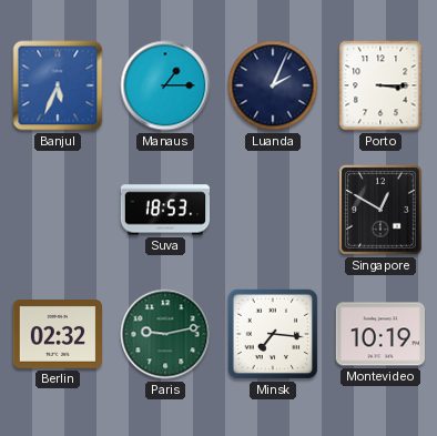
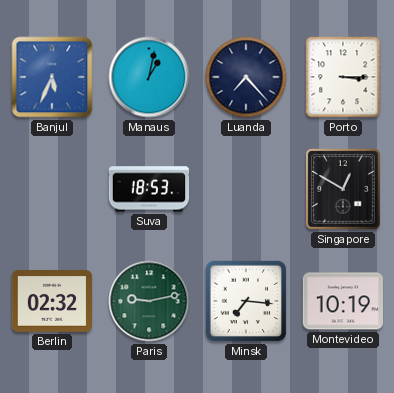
Manaus: 1:15 -> 1:02 (149, 77)
Luanda: 2:04 -> 7:23 (246, 77)
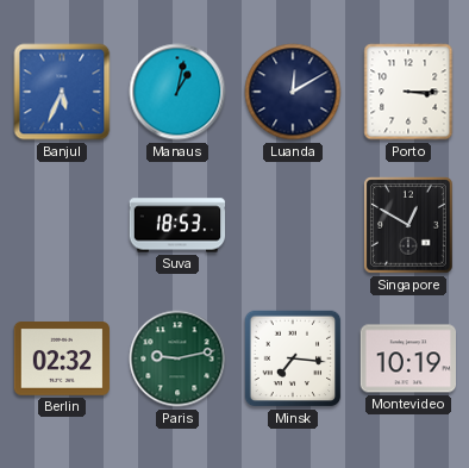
Luanda: 7:23 -> 12:10 (293, 92)
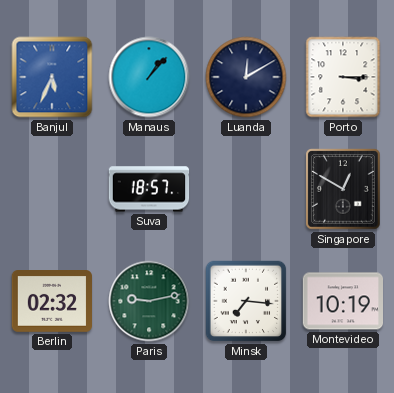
Manaus: 1:02 -> 1:07 (149, 77)
Suva: 18:53 -> 18:57 (149, 189)
